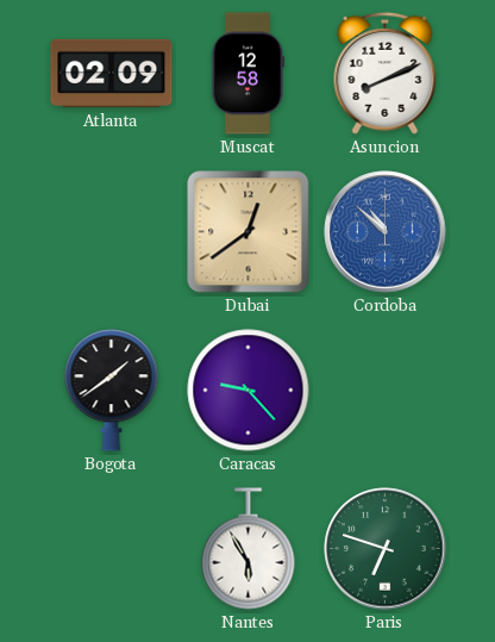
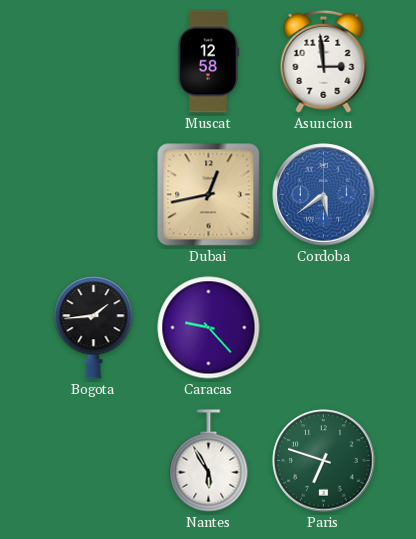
Atlanta: 02:09 -> none (112, 74)
Asuncion: 8:11 -> 2:59 (324, 61)
Dubai: 12:39 -> 12:43 (209, 195)
Cordoba: 10:52 -> 5:39 (324, 195)
Bogota: 1:39 -> 1:44 (94, 328)
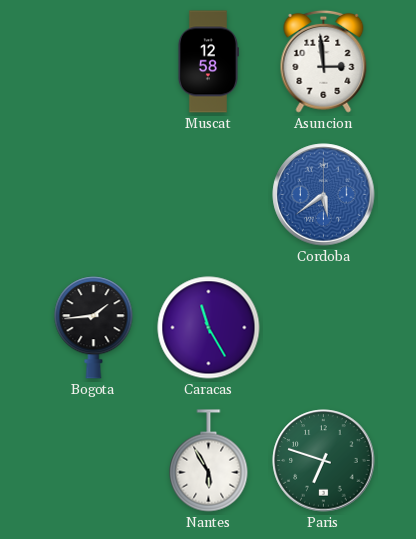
Dubai: 12:43 -> none (209, 195)
Caracas: 9:23 -> 11:25 (209, 328)
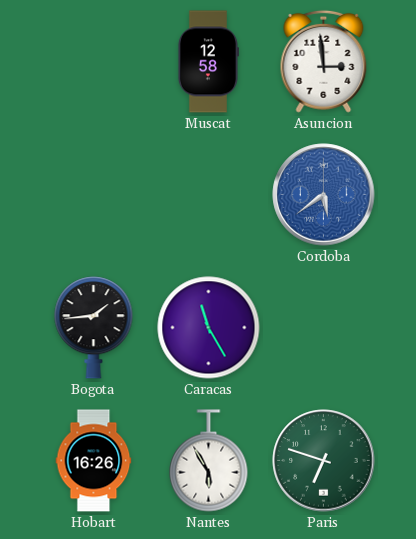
Hobart: none -> 16:26 (94, 461)
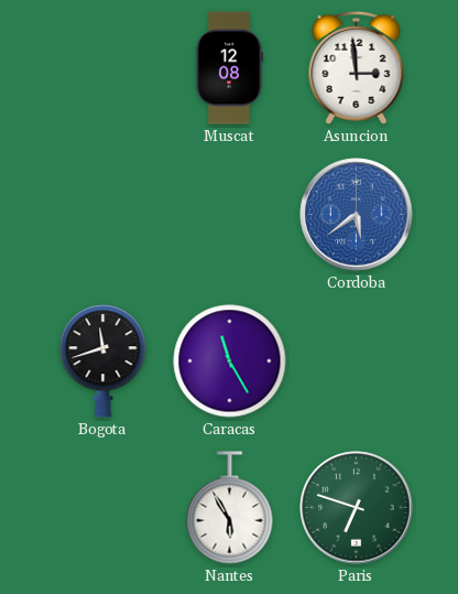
Muscat: 12:58 -> 12:08 (229, 68)
Bogota: 1:44 -> 11:42 (103, 361)
Hobart: 16:26 -> none (94, 461)
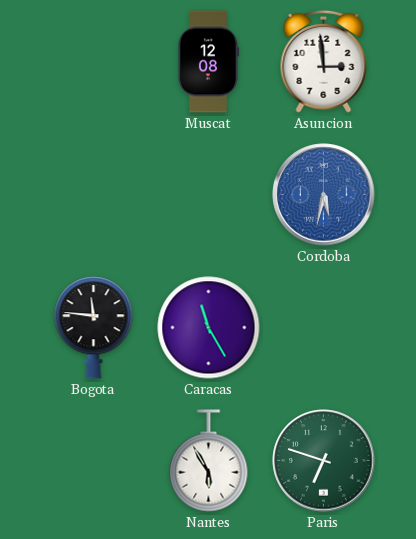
Cordoba: 5:39 -> 5:32 (324, 195)
Bogota: 11:42 -> 11:46 (94, 328)
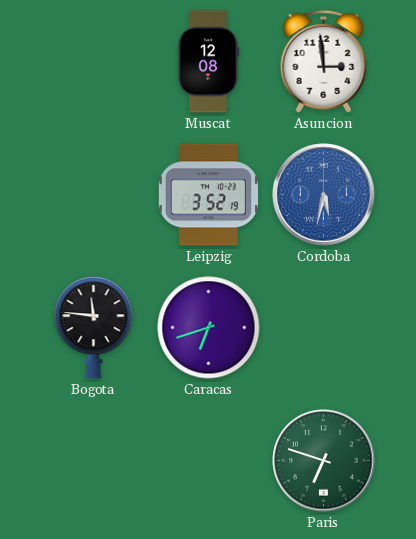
Leipzig: none -> 3:52 (208, 195)
Caracas: 11:25 -> 6:42 (209, 328)
Nantes: 5:55 -> none (209, 461)
